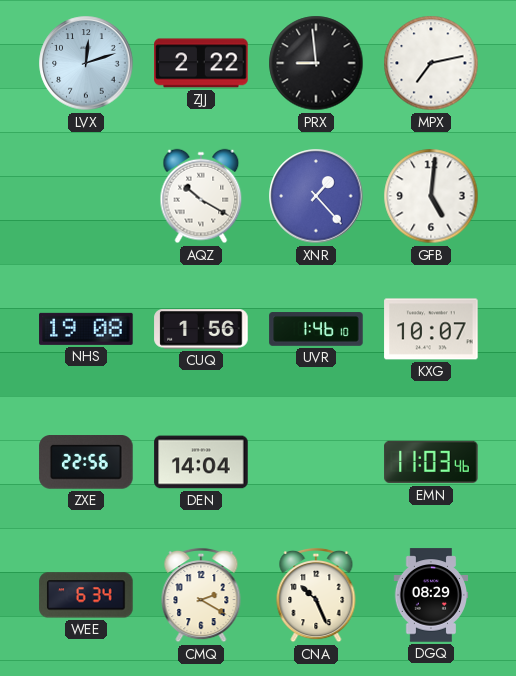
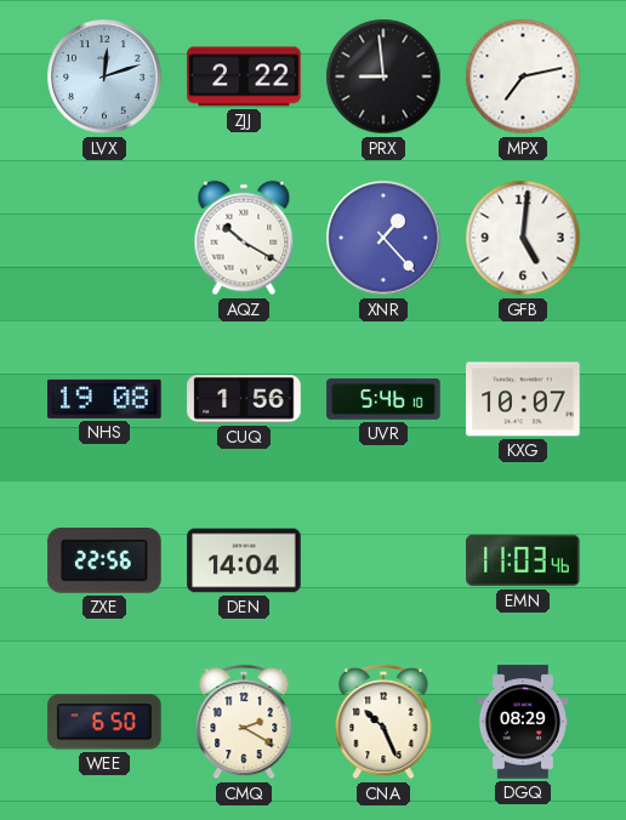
UVR: 1:46 -> 5:46 (383, 399)
WEE: 6:34 -> 6:50 (104, 722)
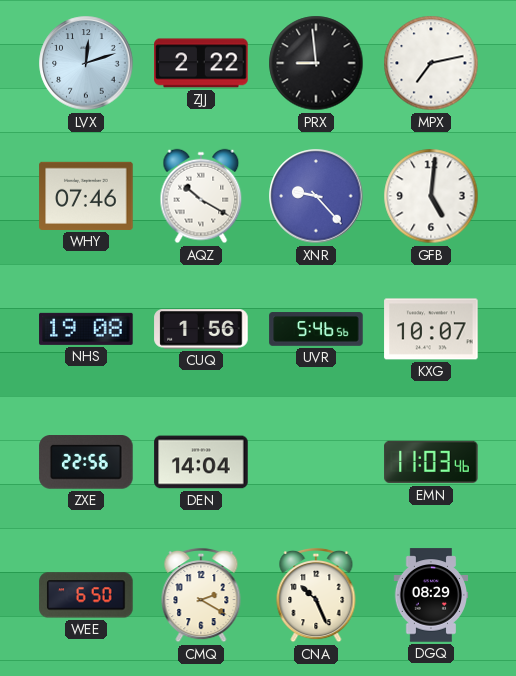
WHY: none -> 07:46 (86, 196)
XNR: 1:23 -> 9:23 (316, 196)
UVR: 5:46:10 -> 5:46:56 (316, 329)
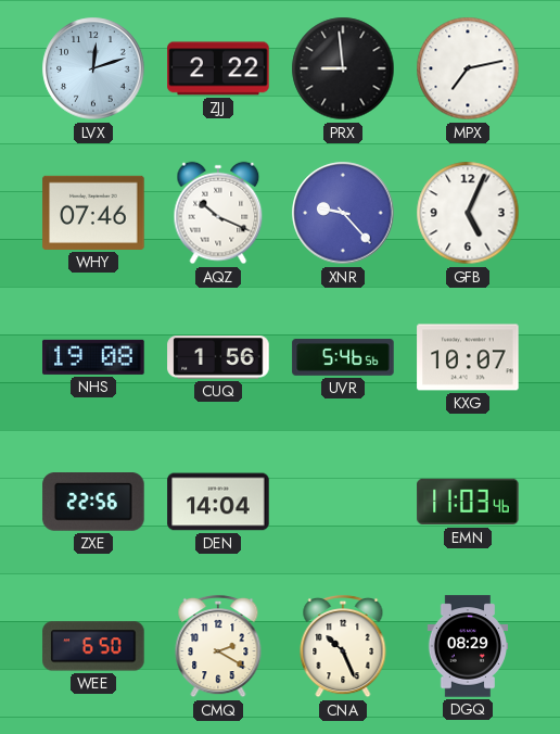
AQZ: 10:20 -> 10:19 (218, 213)
GFB: 5:01 -> 5:04 (468, 213)
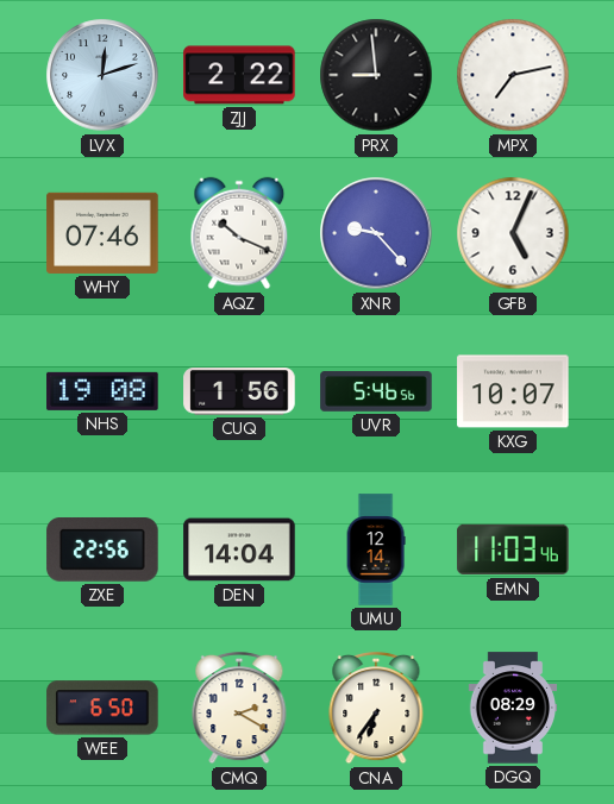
UMU: none -> 12:14 (376, 549)
CNA: 10:26 -> 6:36 (376, 708)
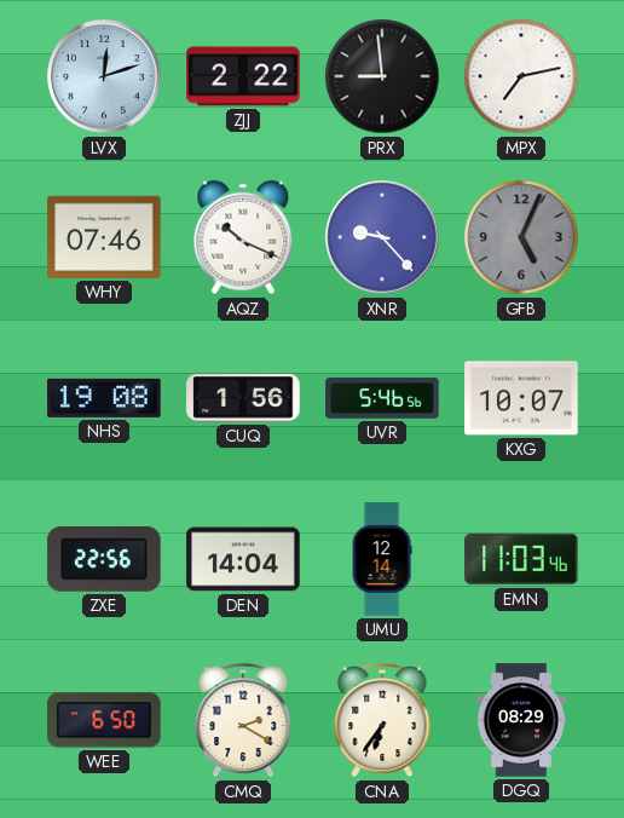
GFB dial: white -> grey (521, 237)
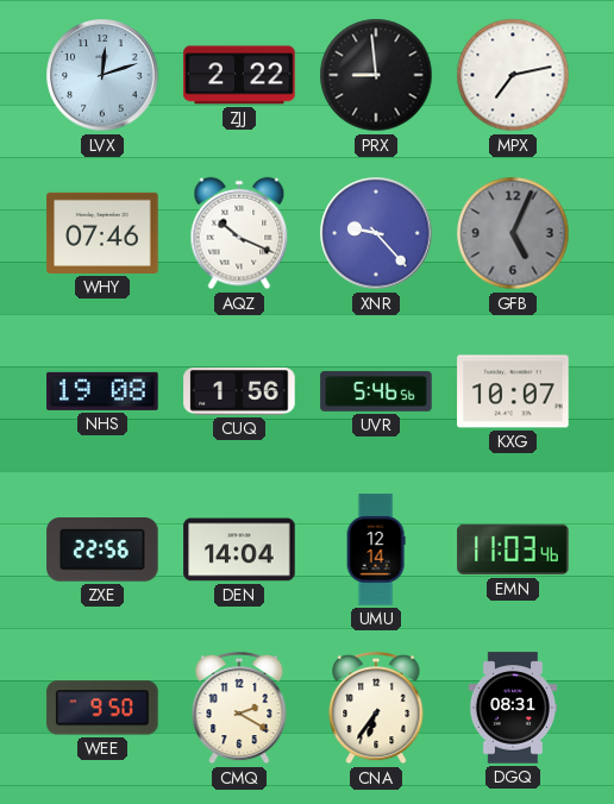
WEE: 6:50 -> 9:50 (102, 708)
DGQ: 08:29 -> 08:31 (513, 708)
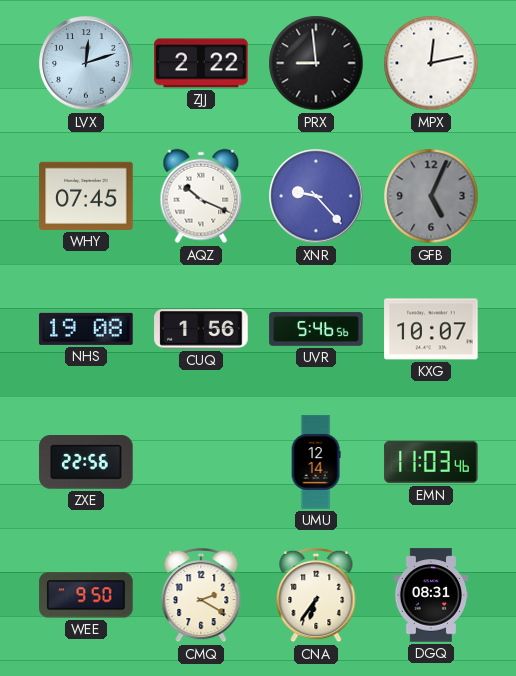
MPX: 7:13 -> 12:13 (431, 63)
WHY: 07:46 -> 07:45 (86, 196)
DEN: 14:04 -> none (239, 549)
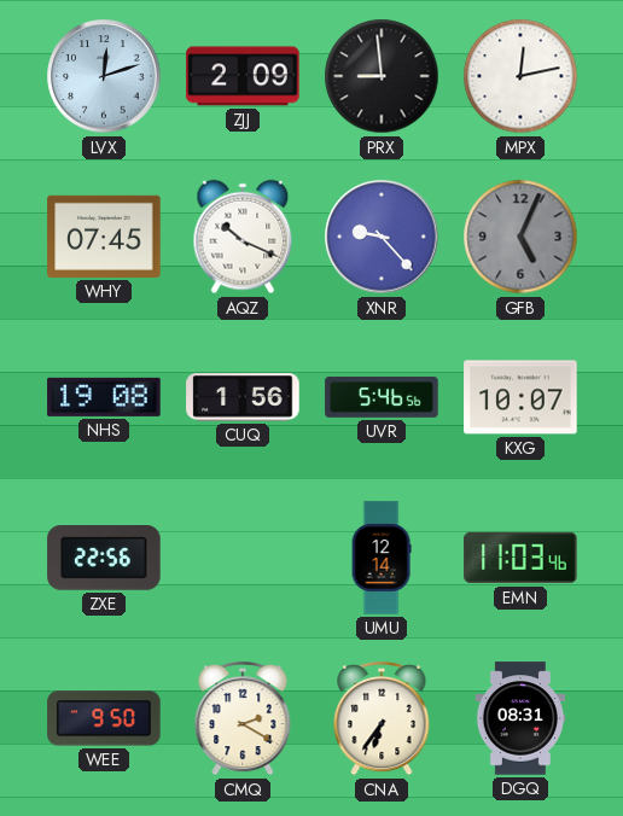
ZJJ: 2:22 -> 2:09 (243, 76)
